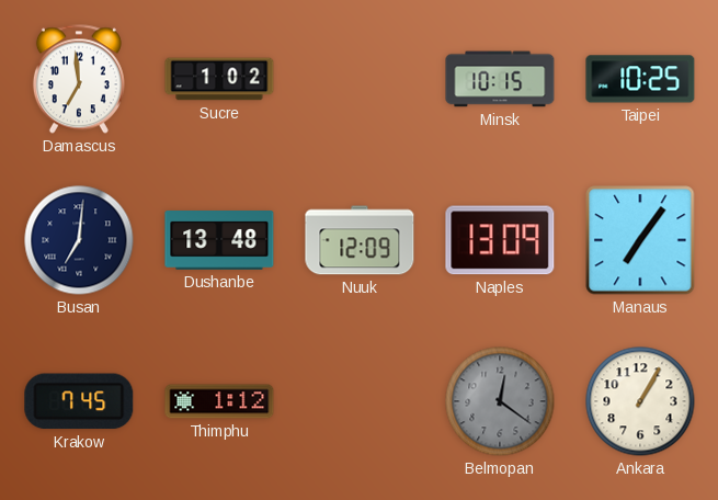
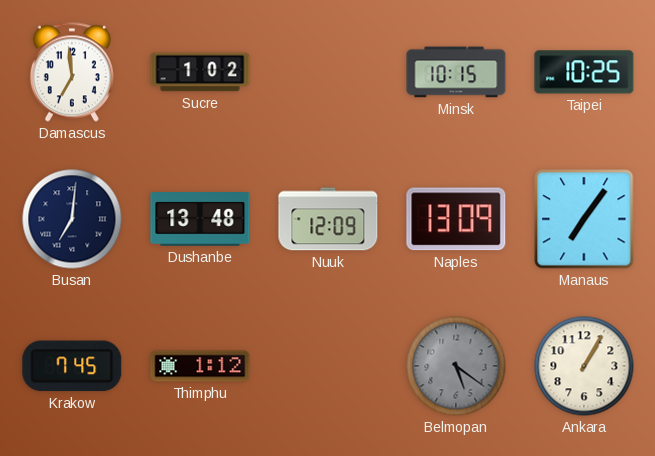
Belmopan: 12:21 -> 5:21 (456, 366)
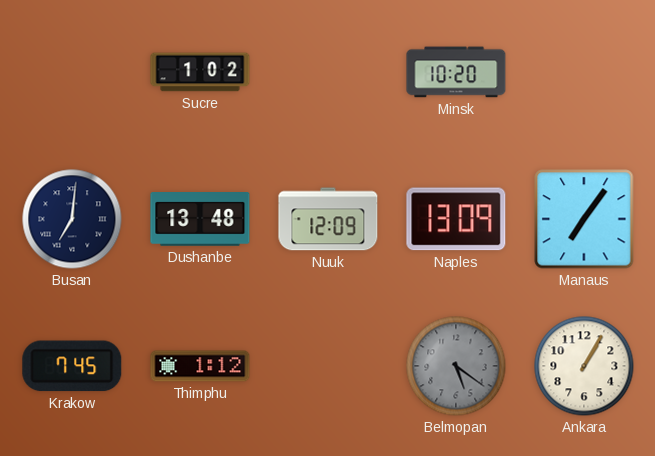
Damascus: 6:59 -> none (72, 72)
Minsk: 10:15 -> 10:20 (456, 72)
Taipei: 10:25 -> none (584, 72)
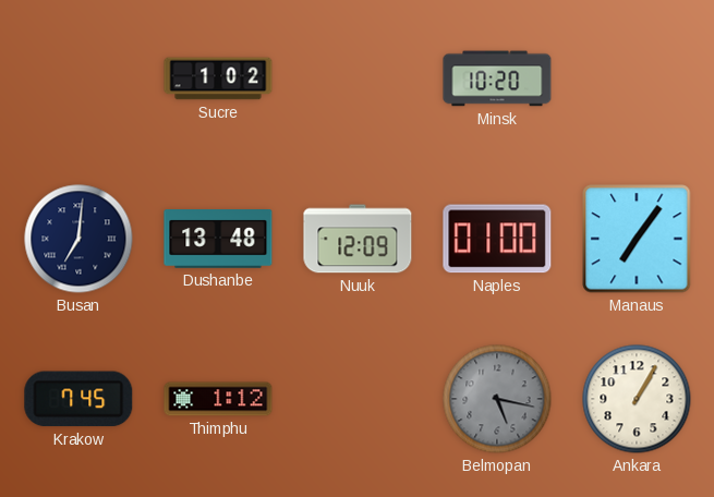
Naples: 13:09 -> 01:00 (497, 239)
Belmopan: 5:21 -> 5:17 (497, 399)
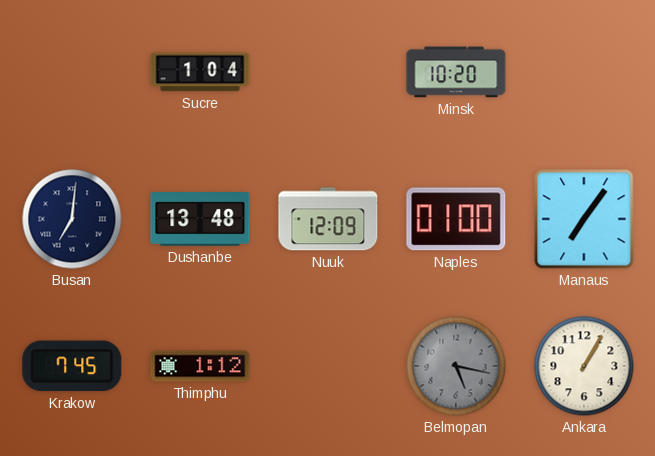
Sucre: 1:02 -> 1:04 (200, 72)
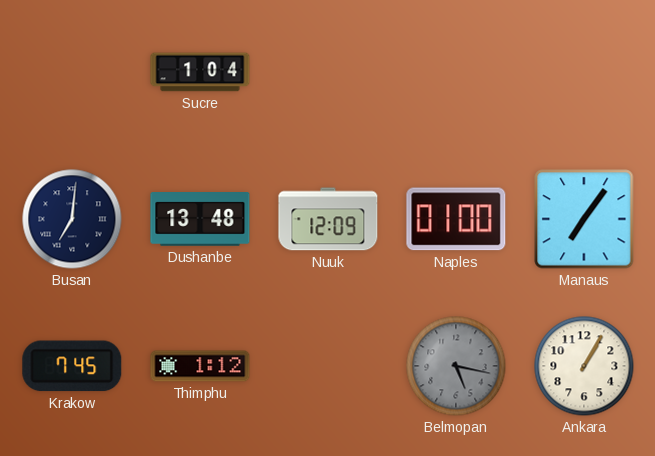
Minsk: 10:20 -> none (456, 72)
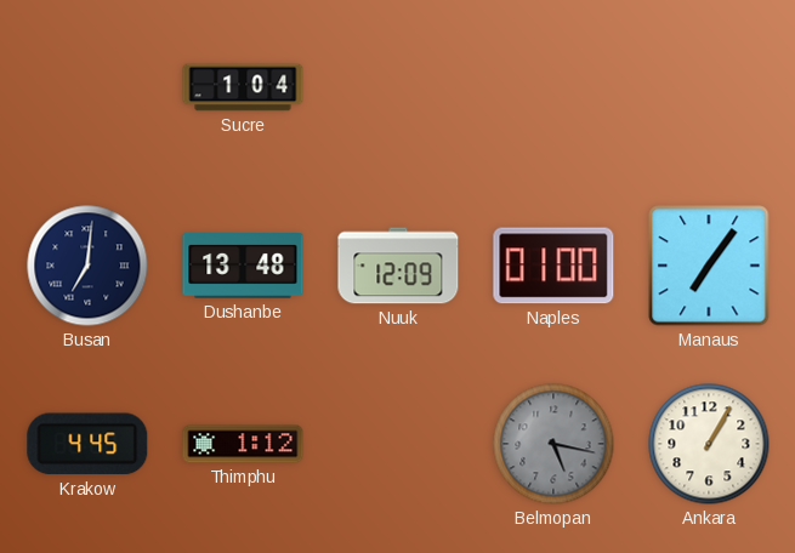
Krakow: 7:45 -> 4:45 (87, 444)
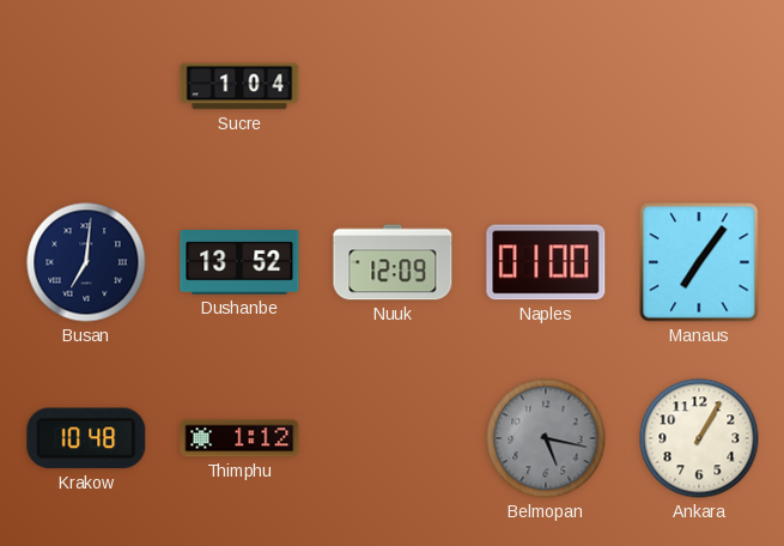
Dushanbe: 13:48 -> 13:52 (239, 263)
Krakow: 4:45 -> 10:48 (86, 438)
